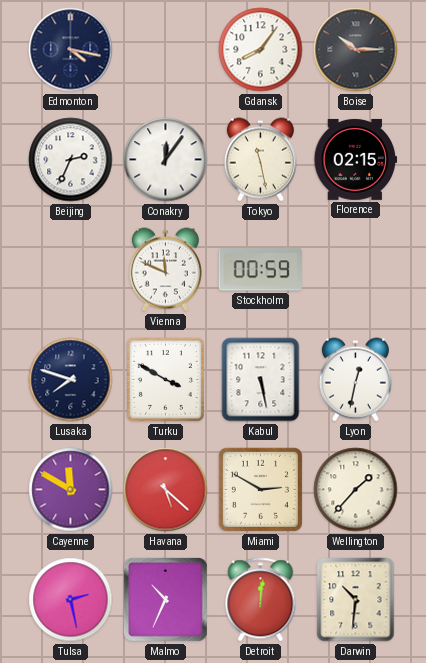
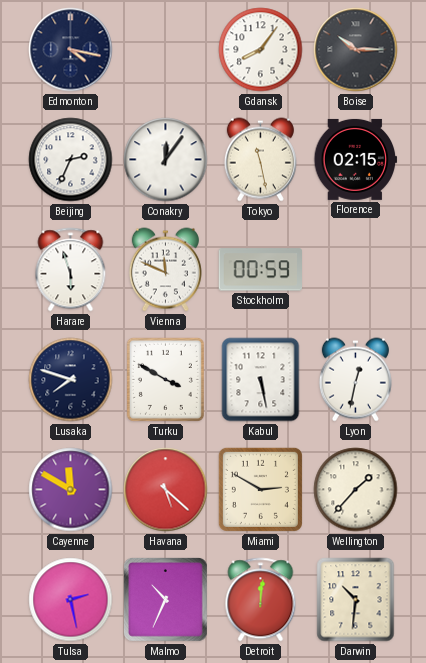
Harare: none -> 5:57 (71, 270)
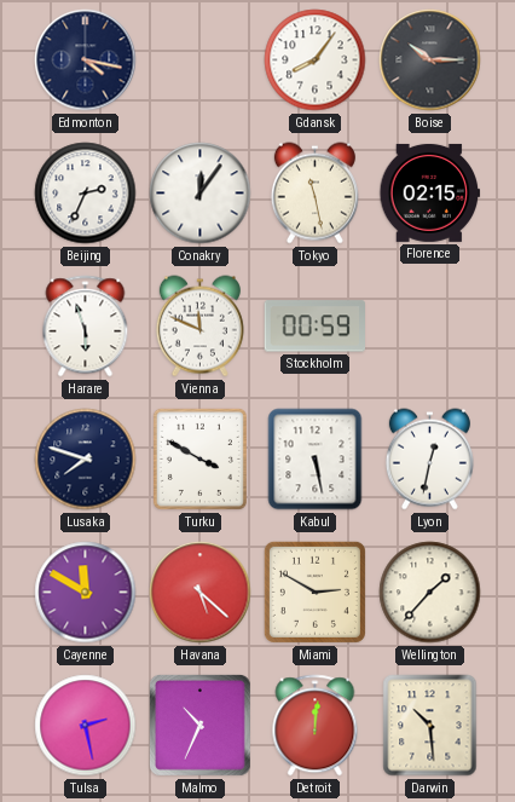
Darwin: 10:31 -> 10:29 (430, 726)
